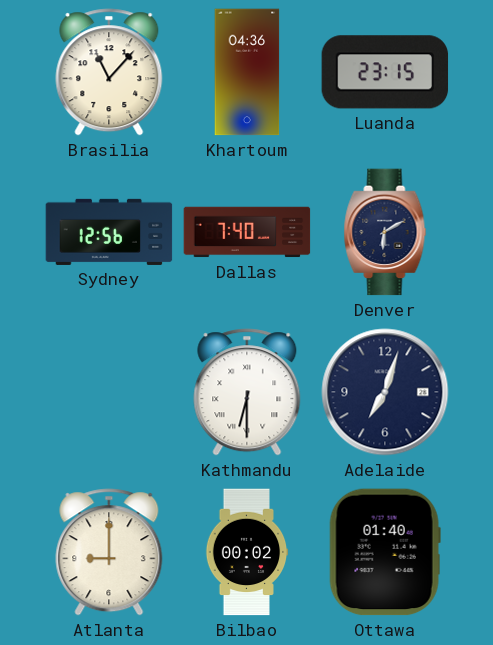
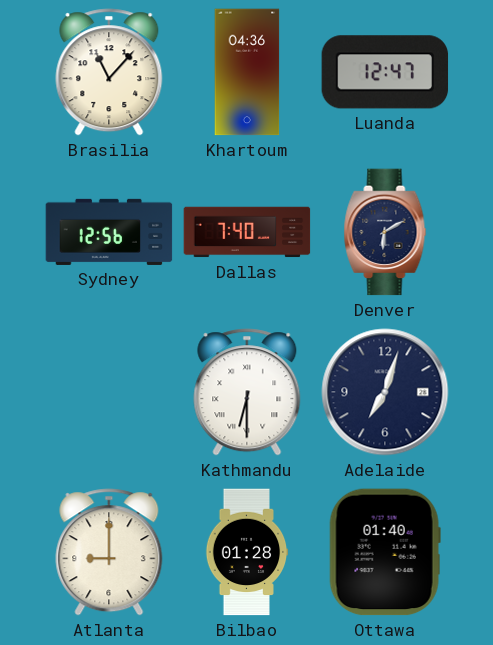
Luanda: 23:15 -> 12:47 (385, 72)
Bilbao: 00:02 -> 01:28 (247, 552)
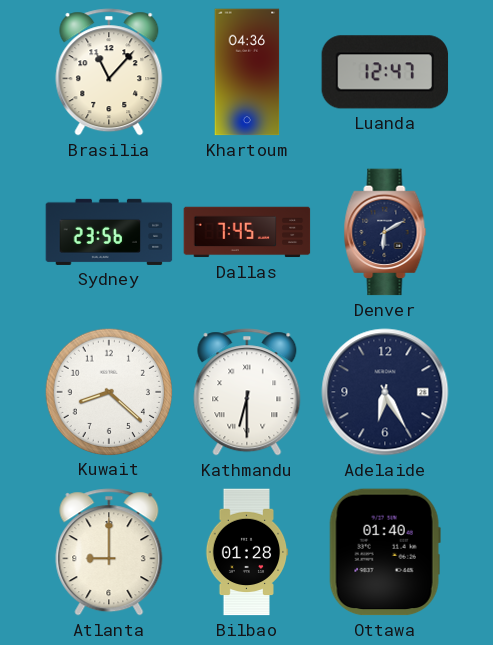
Sydney: 12:56 -> 23:56 (109, 232)
Dallas: 7:40 -> 7:45 (247, 232)
Kuwait: none -> 8:22 (108, 391)
Adelaide: 7:03 -> 6:25 (385, 392)
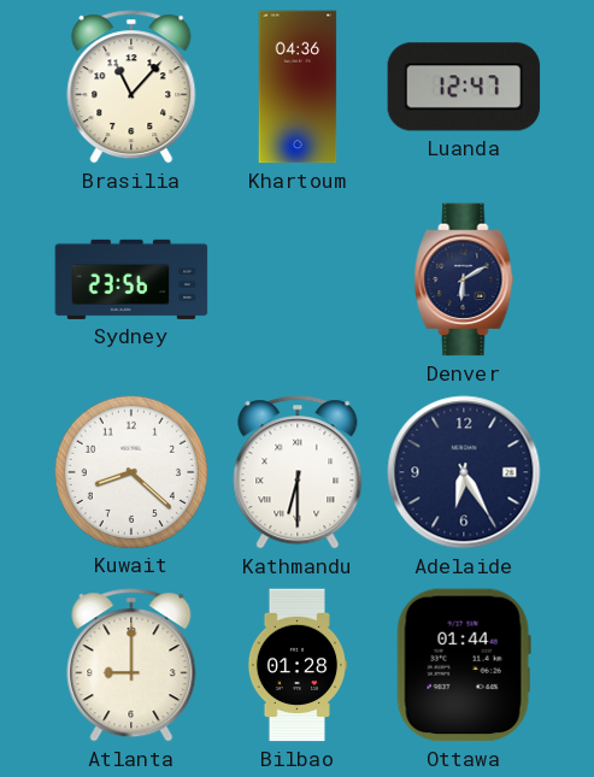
Dallas: 7:45 -> none (247, 232)
Ottawa: 01:40 -> 01:44 (464, 665)
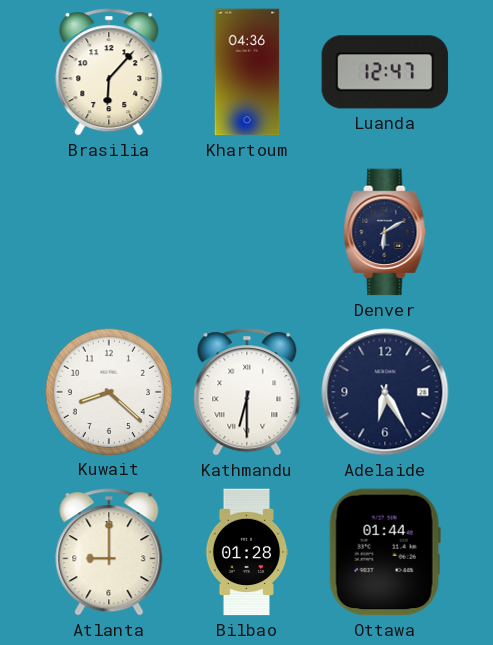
Brasilia: 11:07 -> 6:07 (109, 72)
Sydney: 23:56 -> none (131, 279)
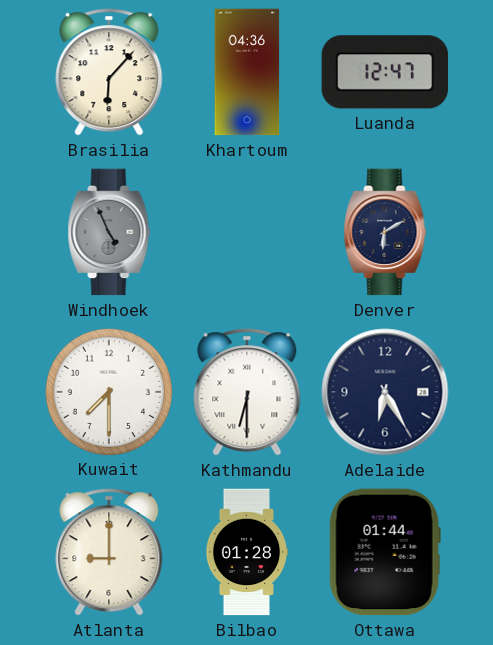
Windhoek: none -> 4:56 (109, 232)
Kuwait: 8:22 -> 7:30 (108, 391)
